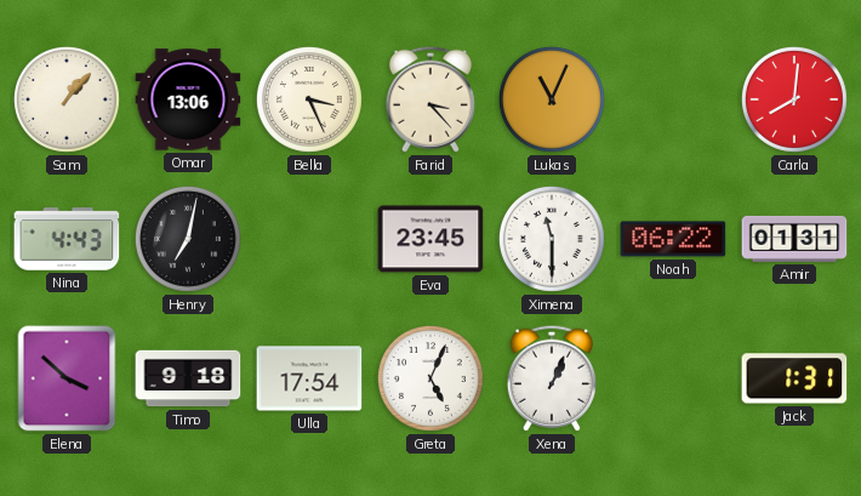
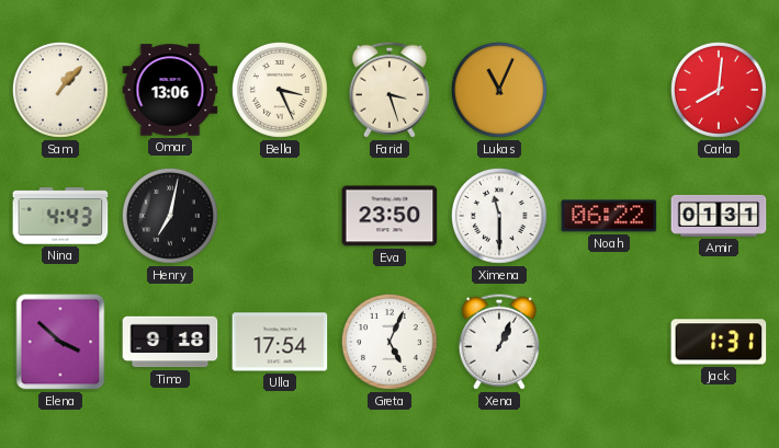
Farid: 3:23 -> 3:27 (390, 90)
Eva: 23:45 -> 23:50 (390, 216)
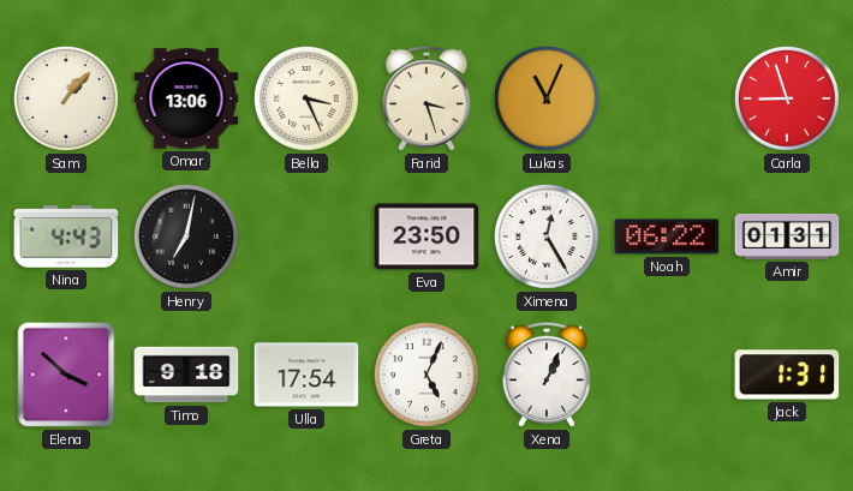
Carla: 8:01 -> 8:57 (787, 98)
Ximena: 11:30 -> 12:25 (547, 236)
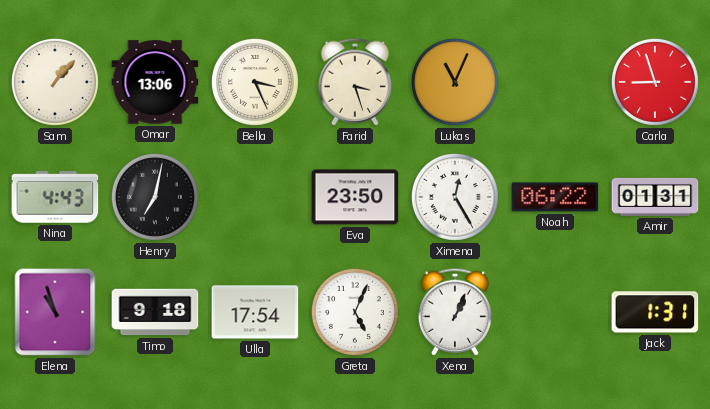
Elena: 3:52 -> 10:57 (55, 312)
